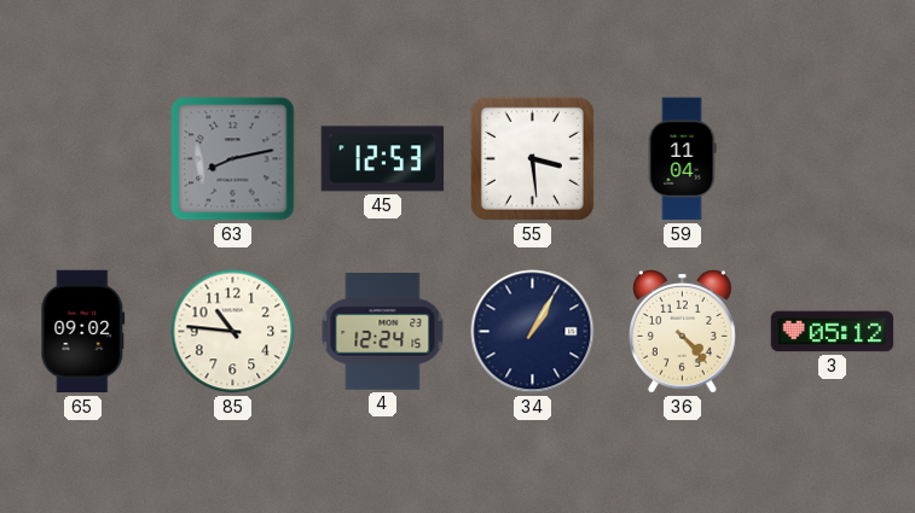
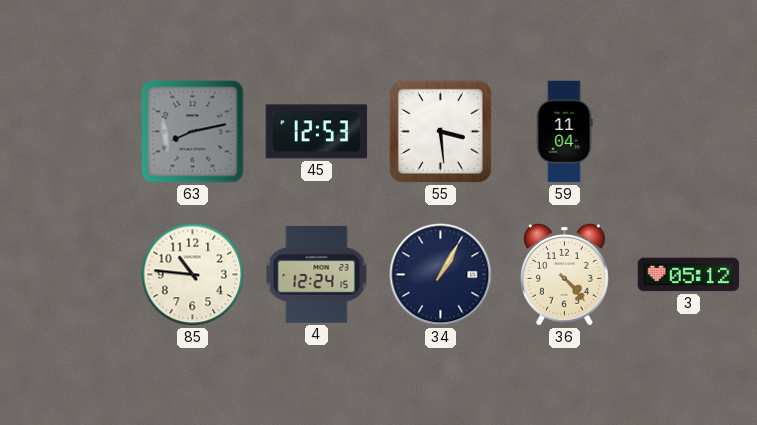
65: 09:02 -> none (83, 332)
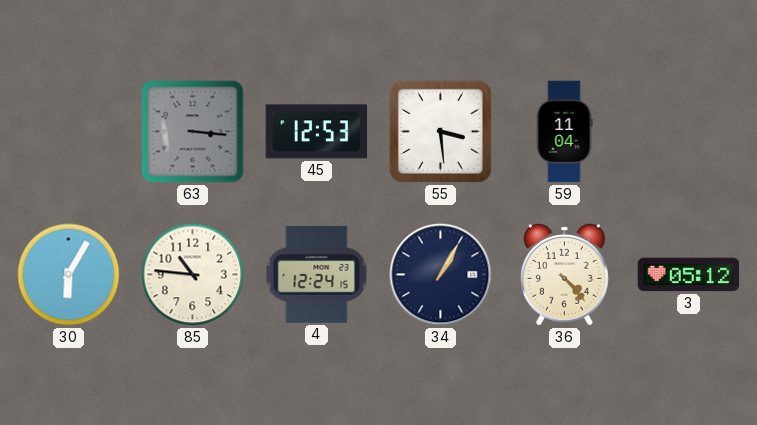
63: 8:13 -> 3:16 (193, 132)
30: none -> 6:05 (69, 275)
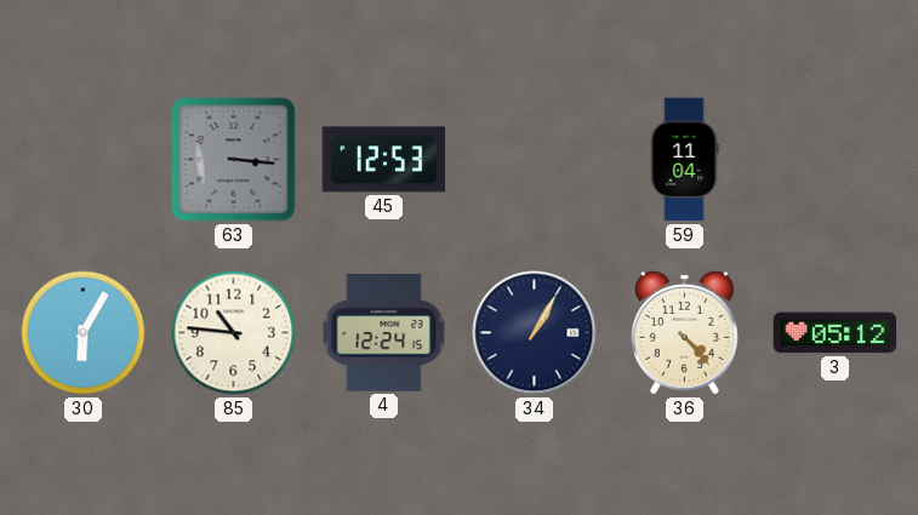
55: 3:29 -> none (440, 131)
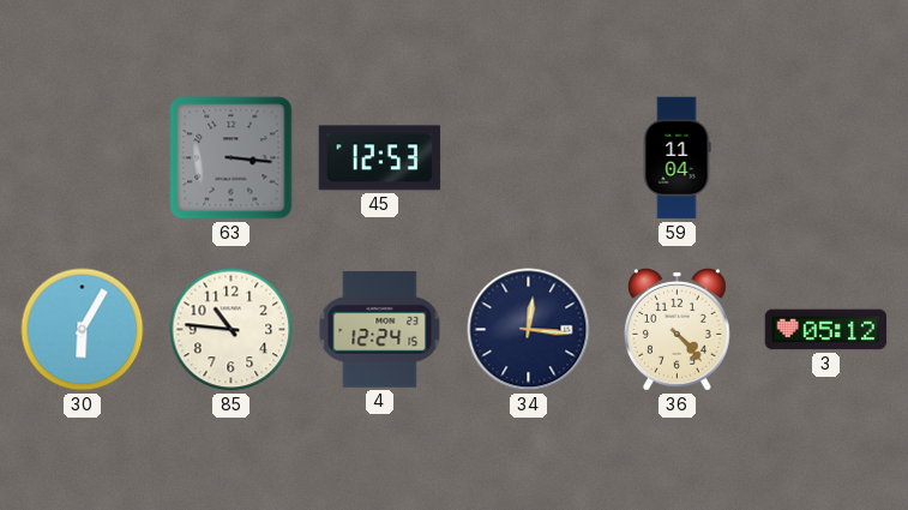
34: 1:05 -> 12:16 (529, 330)
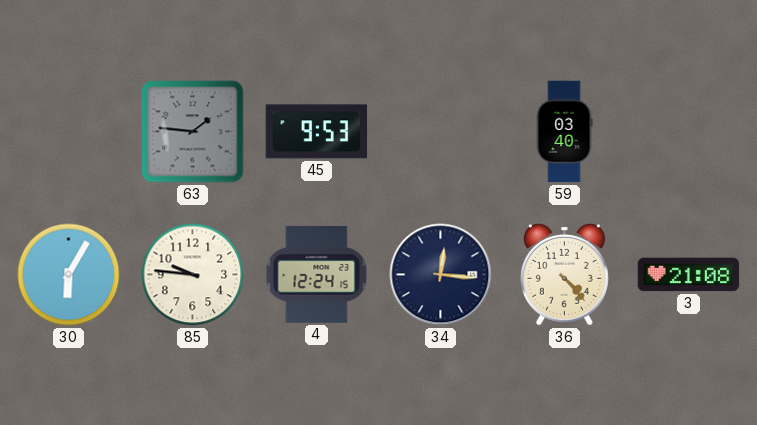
63: 3:16 -> 1:46 (193, 132)
45: 12:53 -> 9:53 (317, 132)
59: 11:04 -> 03:40 (564, 132)
85: 10:46 -> 9:46 (193, 275)
3: 05:12 -> 21:08 (689, 275)
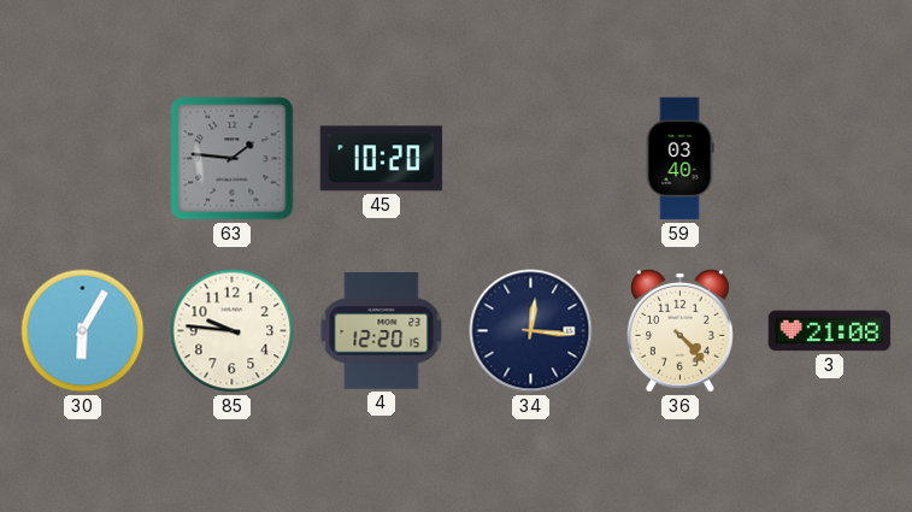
45: 9:53 -> 10:20 (382, 159)
4: 12:24 -> 12:20 (382, 330)
